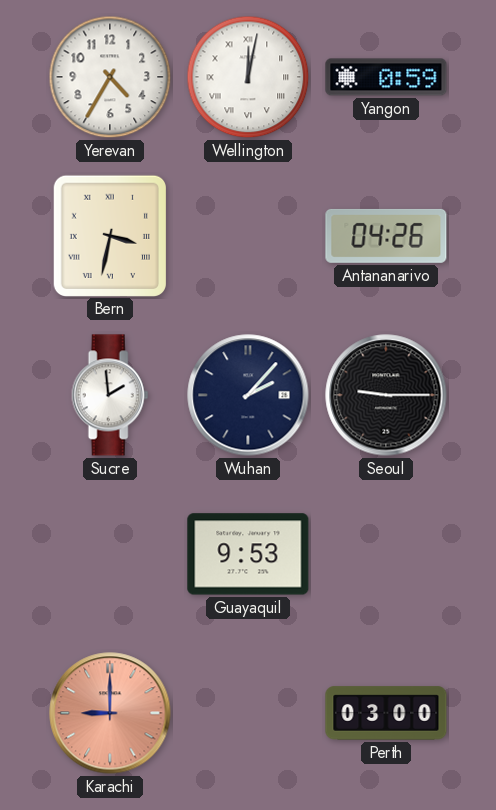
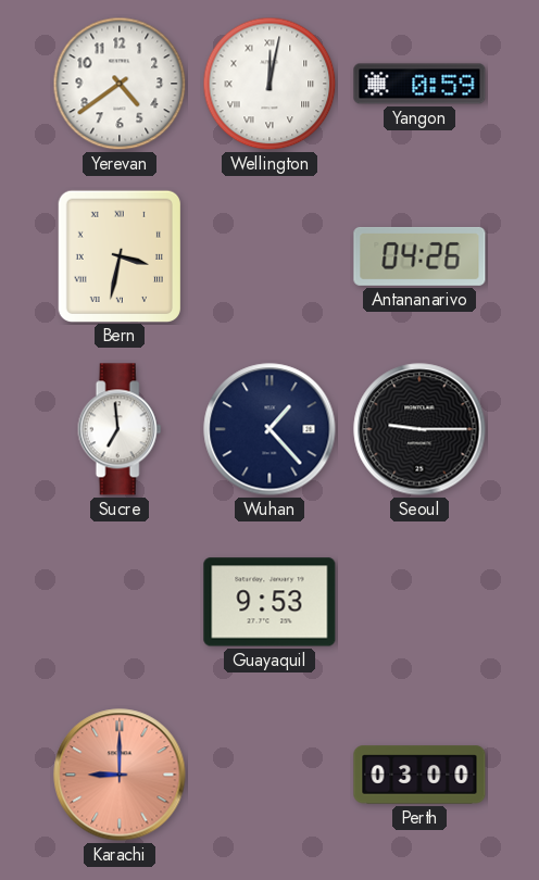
Yerevan: 4:35 -> 4:39 (120, 84)
Sucre: 1:59 -> 6:59 (120, 429)
Wuhan: 2:07 -> 1:23 (269, 429)
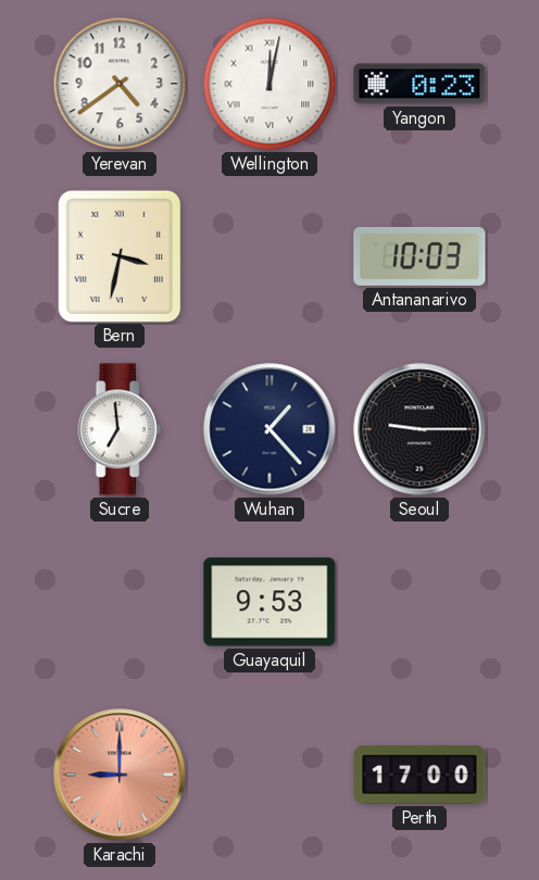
Yangon: 0:59 -> 0:23 (419, 84)
Antananarivo: 04:26 -> 10:03 (419, 256)
Perth: 03:00 -> 17:00 (419, 775)
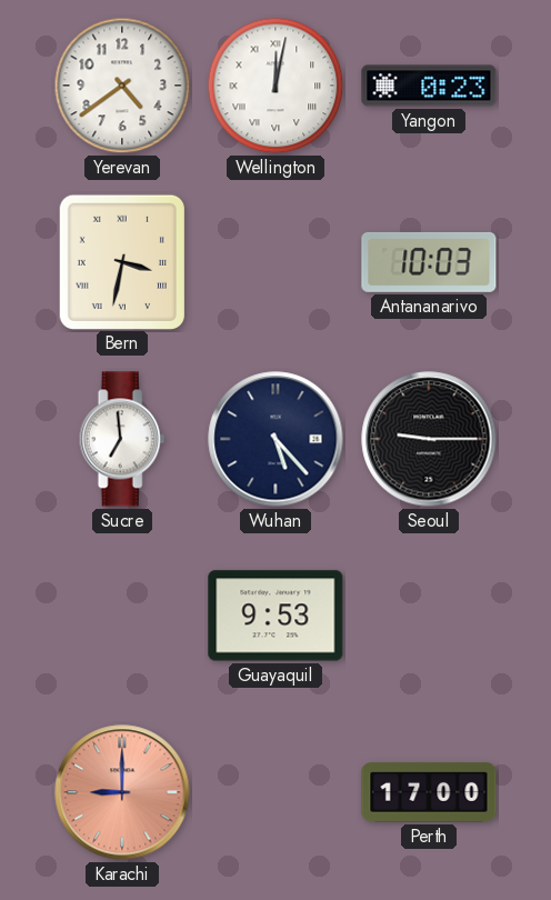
Wuhan: 1:23 -> 5:23 (275, 439)
